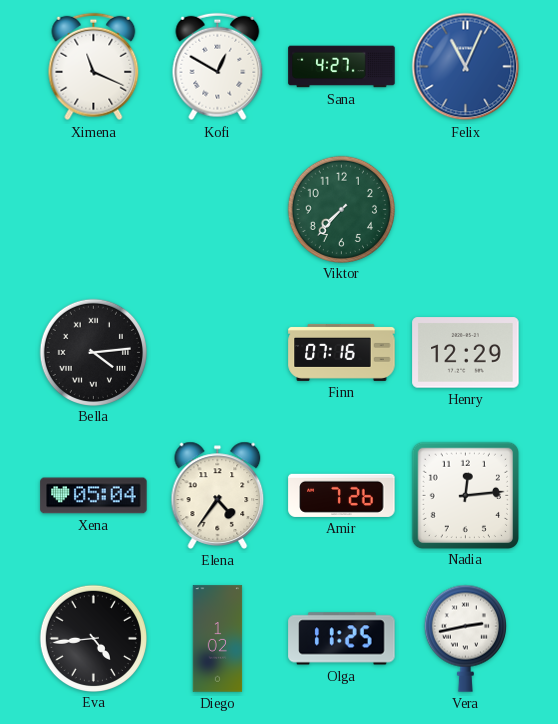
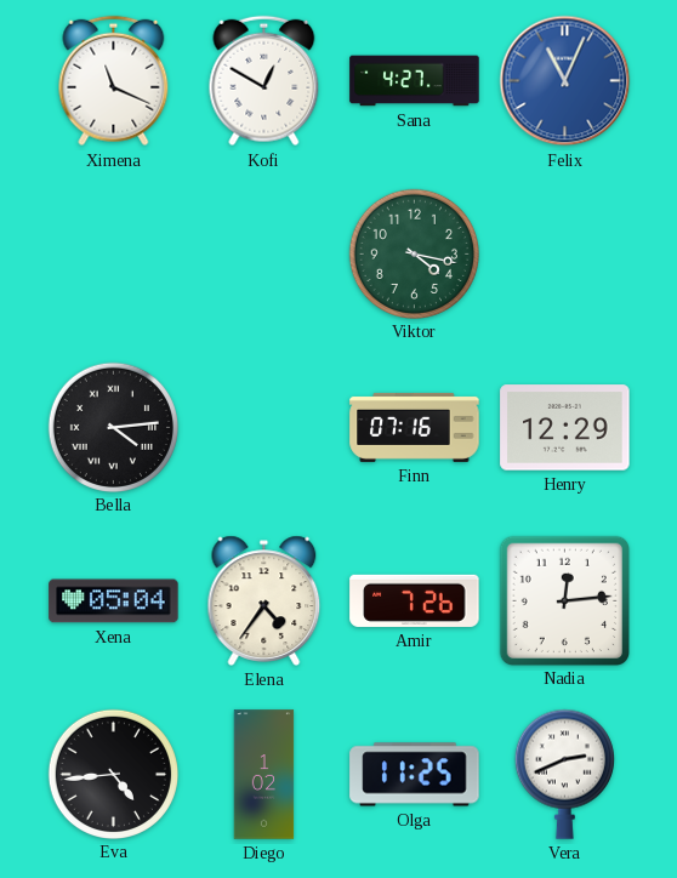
Viktor: 7:37 -> 4:17 (414, 253)
Vera: 2:43 -> 2:41 (564, 774)
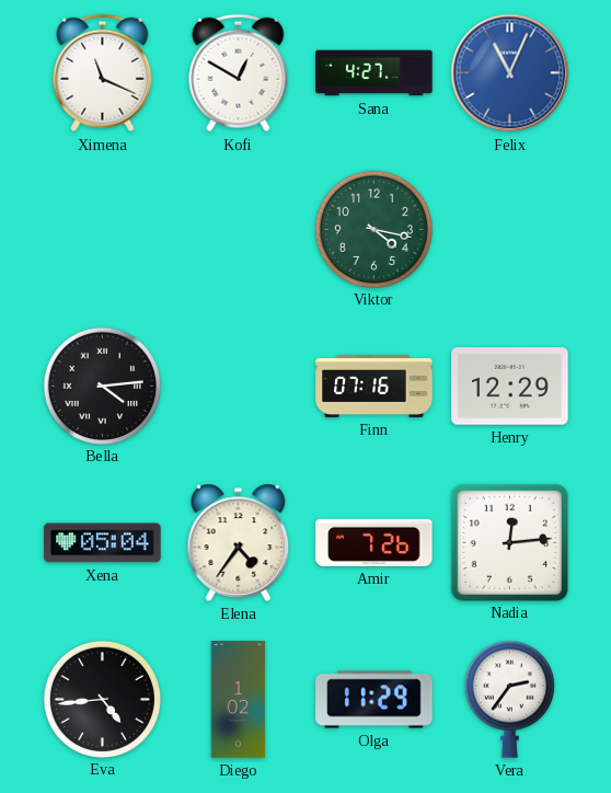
Olga: 11:25 -> 11:29 (374, 700)
Vera: 2:41 -> 2:36 (509, 699)
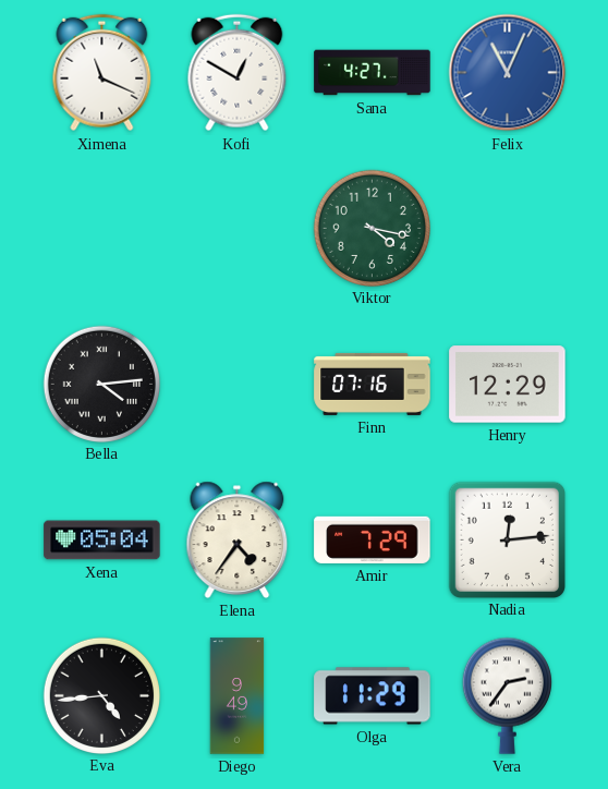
Amir: 7:26 -> 7:29 (373, 539)
Diego: 1:02 -> 9:49 (238, 696)
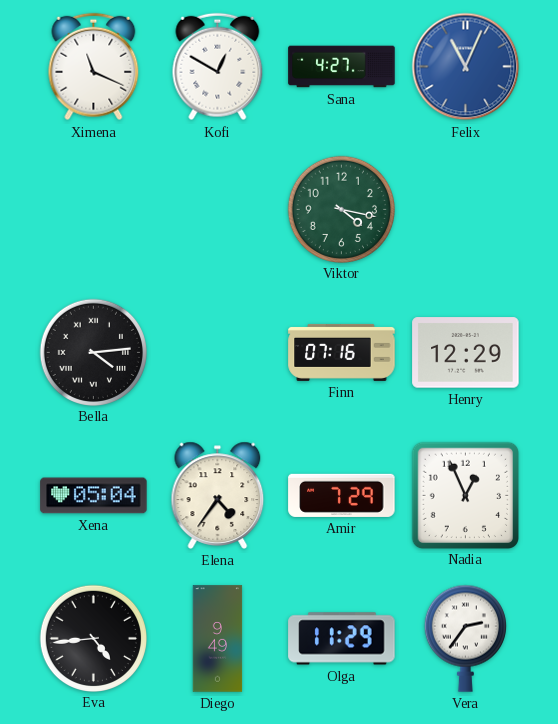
Nadia: 12:14 -> 12:56 (465, 495)
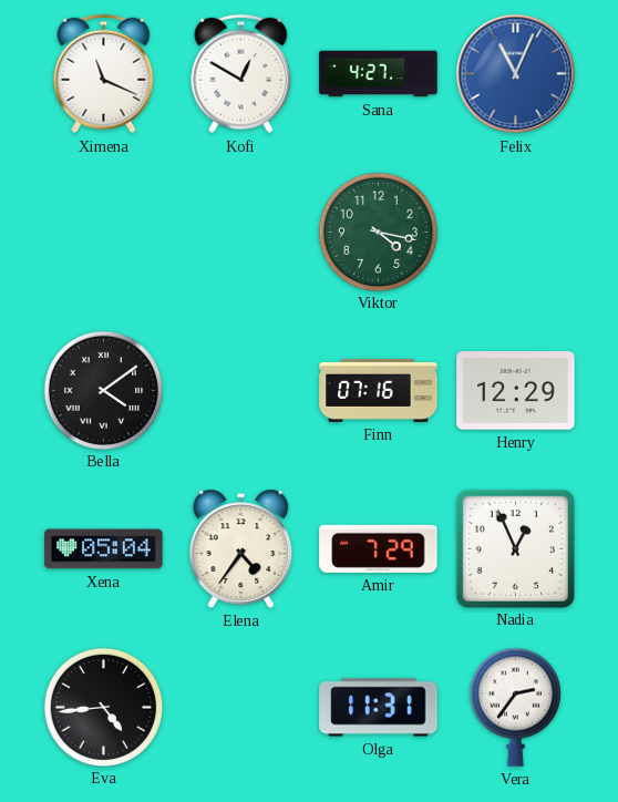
Bella: 4:14 -> 4:09 (103, 390)
Diego: 9:49 -> none (218, 639)
Olga: 11:29 -> 11:31 (379, 708)
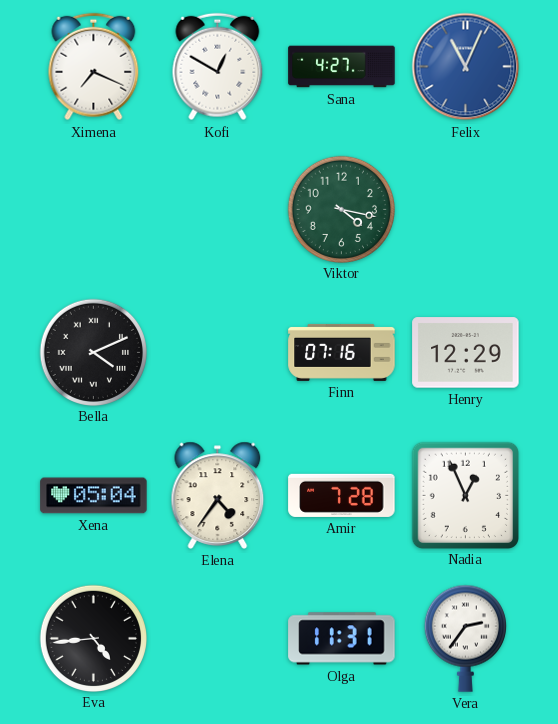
Ximena: 11:19 -> 7:19 (94, 67)
Bella: 4:09 -> 4:11 (93, 352)
Amir: 7:29 -> 7:28 (342, 495)
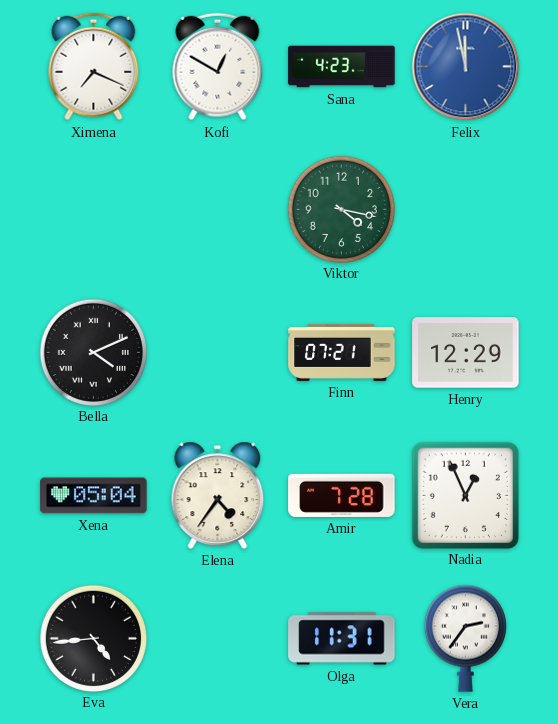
Sana: 4:27 -> 4:23 (342, 67)
Felix: 11:04 -> 11:58 (466, 67)
Finn: 07:16 -> 07:21 (342, 352)
